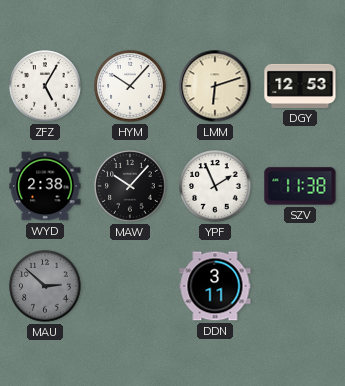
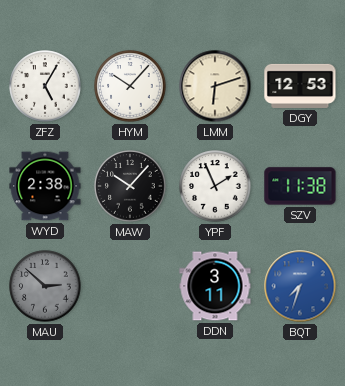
BQT: none -> 7:33 (300, 286)
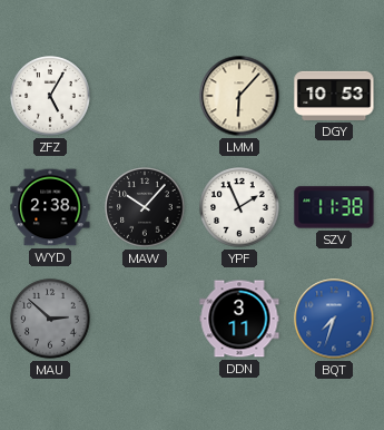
HYM: 10:07 -> none (130, 86)
LMM: 6:12 -> 6:07 (239, 96)
DGY: 12:53 -> 10:53 (334, 96)
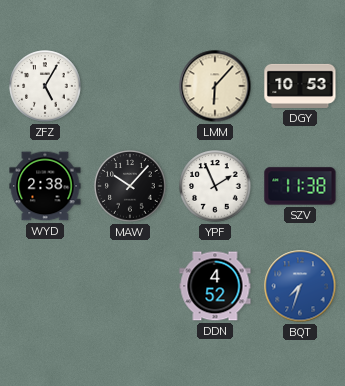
MAU: 2:52 -> none (50, 319)
DDN: 3:11 -> 4:52 (215, 286)
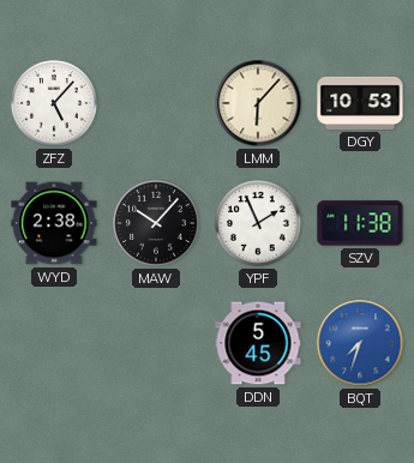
ZFZ: 5:05 -> 5:07 (54, 103)
DDN: 4:52 -> 5:45 (258, 343)
